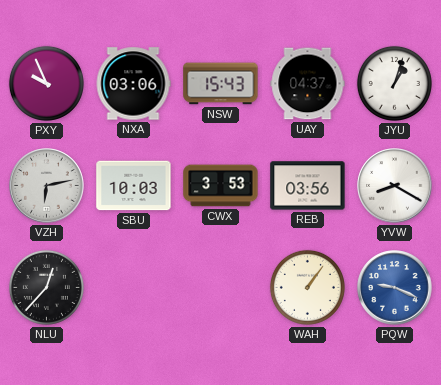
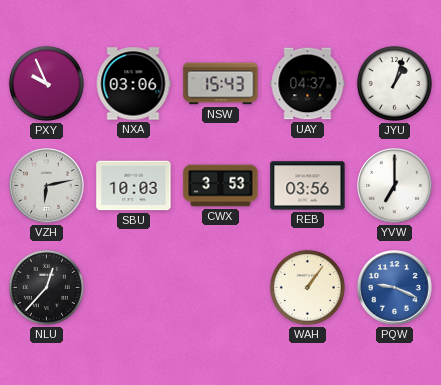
YVW: 8:20 -> 7:00 (395, 186)
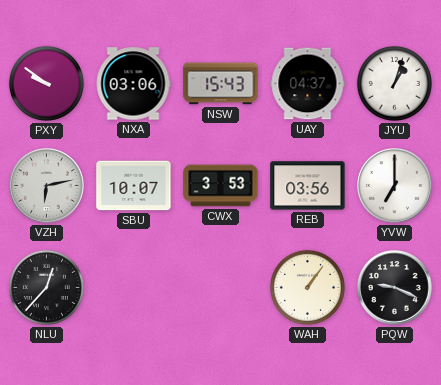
PXY: 9:56 -> 9:51 (46, 83)
SBU: 10:03 -> 10:07 (134, 186)
PQW dial: blue -> black (395, 288)
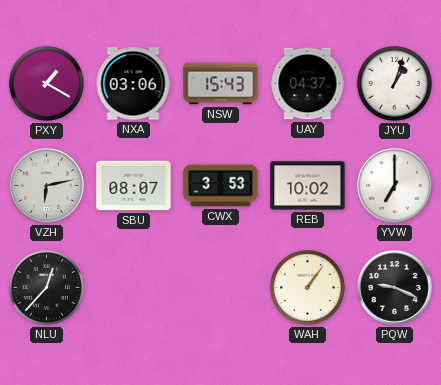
PXY: 9:51 -> 1:20 (46, 83)
SBU: 10:07 -> 08:07 (134, 186)
REB: 03:56 -> 10:02 (308, 186)
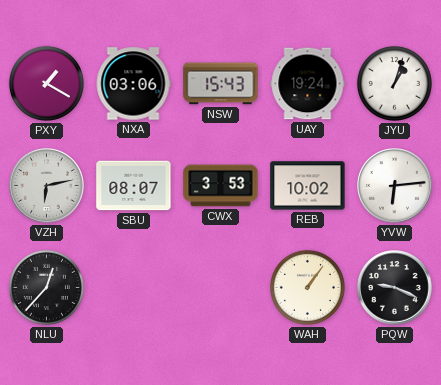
UAY: 04:37 -> 19:24 (308, 84)
YVW: 7:00 -> 6:14 (395, 186)
